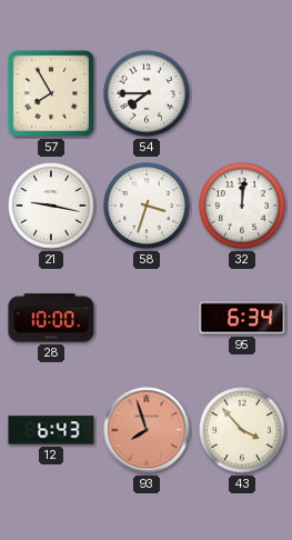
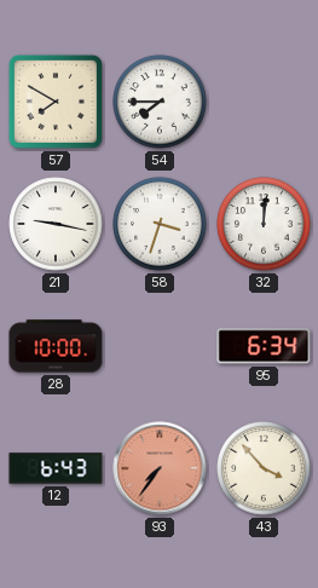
57: 7:55 -> 7:50 (56, 102)
93: 7:57 -> 7:36 (160, 468)
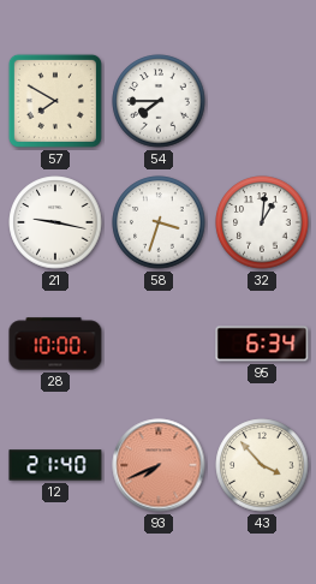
32: 12:01 -> 1:01 (262, 222)
12: 6:43 -> 21:40 (55, 465)
93: 7:36 -> 7:41 (159, 465)
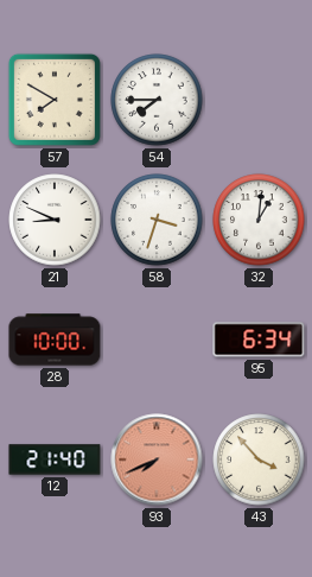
21: 9:17 -> 8:49 (55, 220)
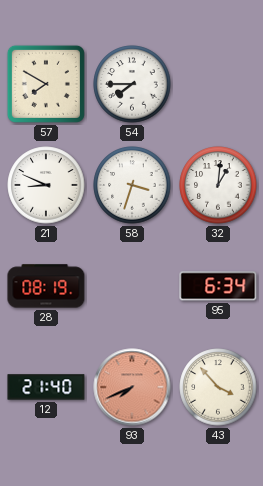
28: 10:00 -> 08:19 (46, 286)
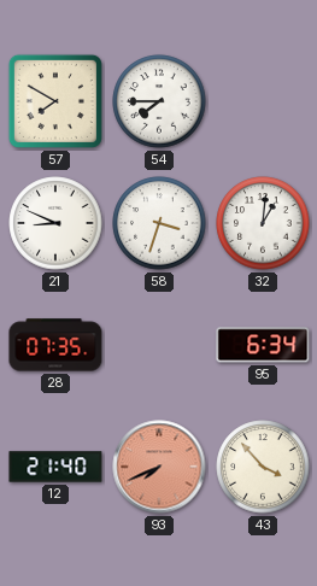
28: 08:19 -> 07:35 (55, 345)
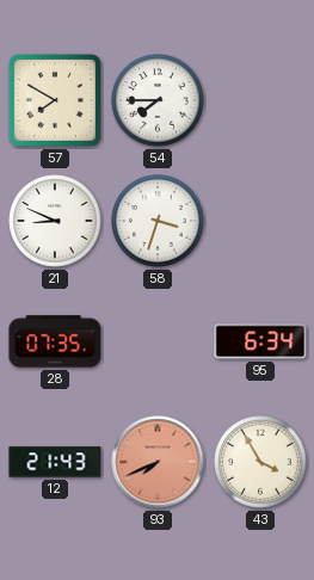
32: 1:01 -> none (263, 223)
12: 21:40 -> 21:43 (55, 462)
43: 3:53 -> 3:55 (260, 462)
